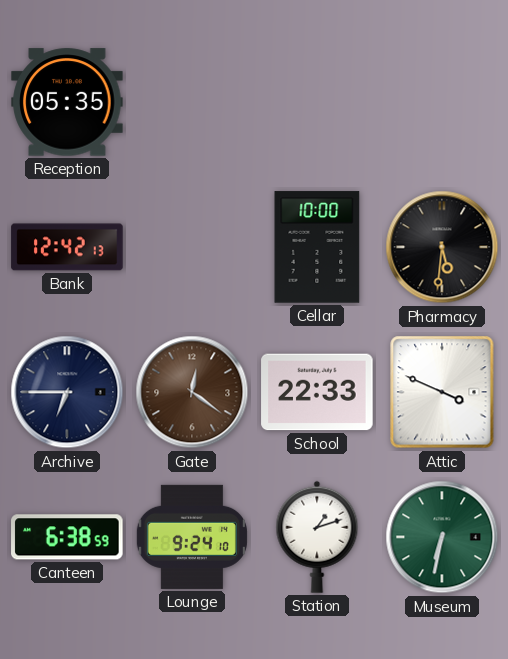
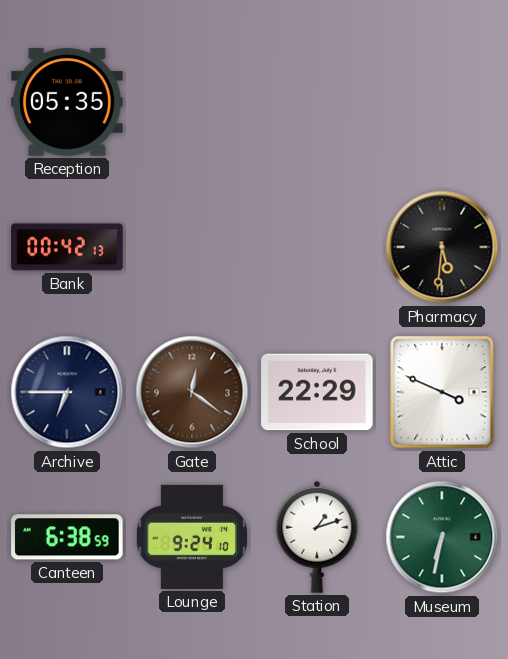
Bank: 12:42 -> 00:42 (67, 247)
Cellar: 10:00 -> none (317, 247)
School: 22:33 -> 22:29 (317, 392)
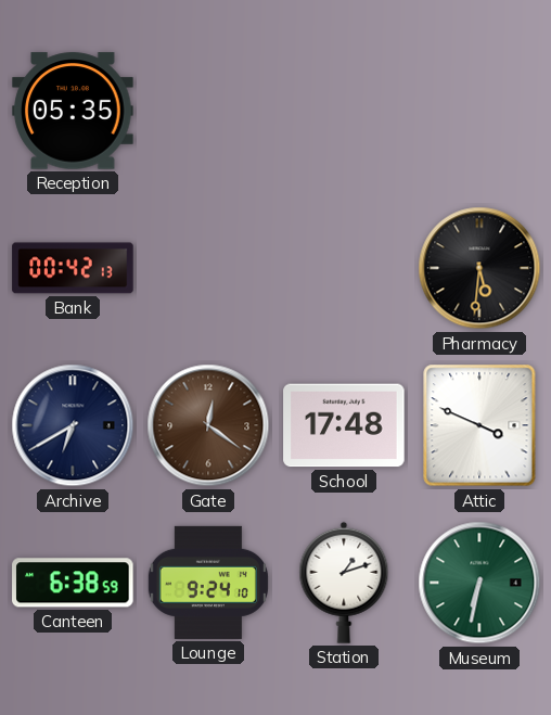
Archive: 6:45 -> 6:40 (73, 425)
School: 22:29 -> 17:48 (344, 425)
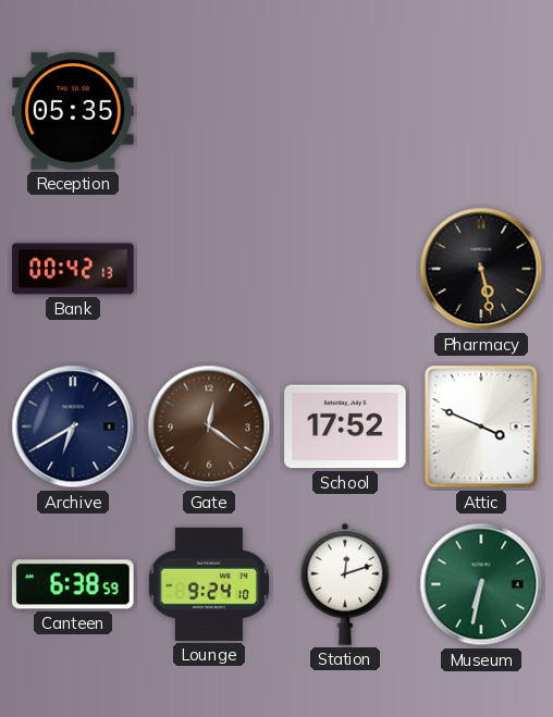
Pharmacy: 5:31 -> 5:28 (481, 269)
School: 17:48 -> 17:52 (345, 427)
Station: 1:12 -> 12:12 (345, 584)
